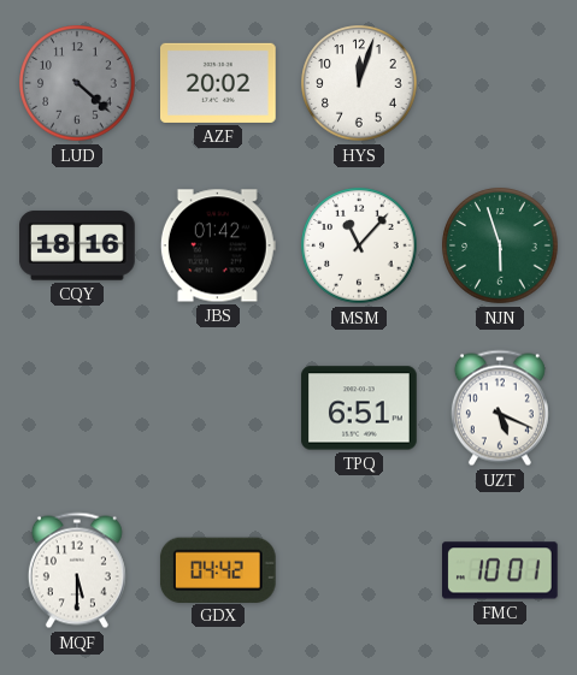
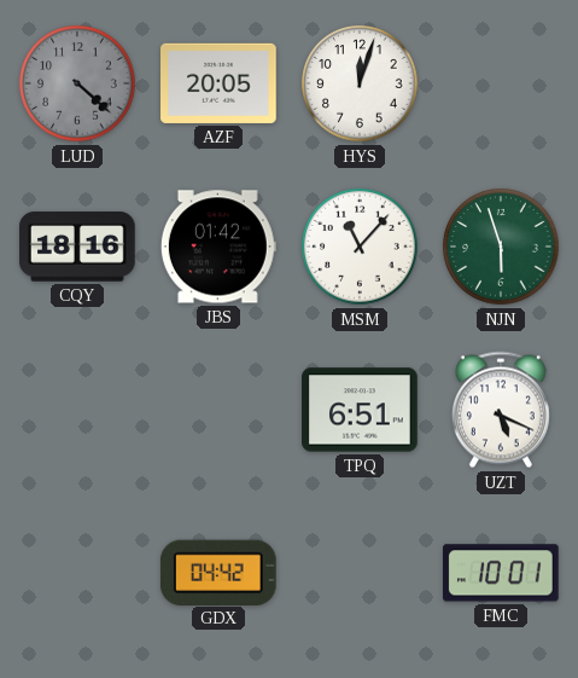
AZF: 20:02 -> 20:05 (218, 83)
MQF: 5:30 -> none (77, 570)
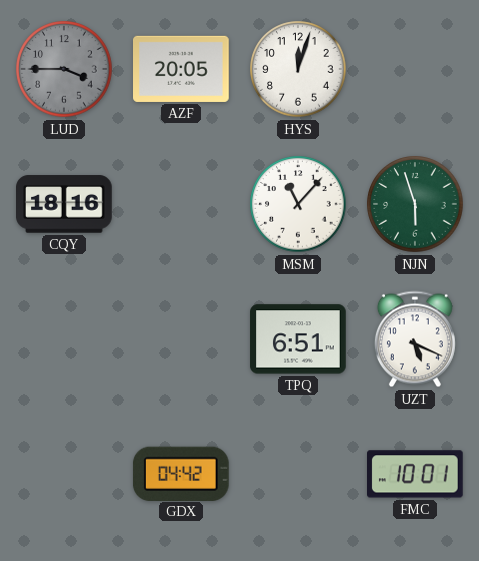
LUD: 4:22 -> 3:45 (64, 69)
JBS: 01:42 -> none (218, 247)
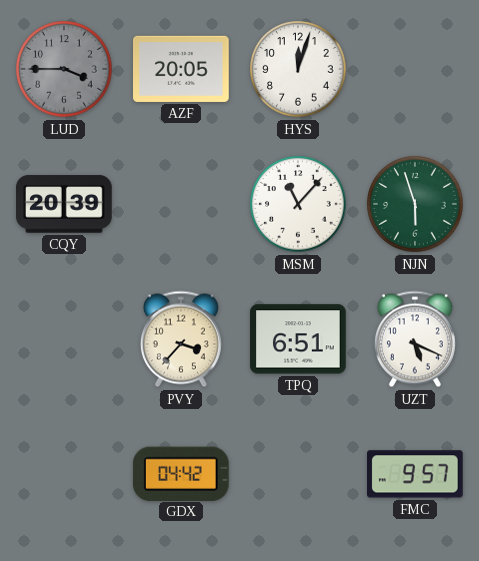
CQY: 18:16 -> 20:39 (65, 204)
PVY: none -> 3:37 (181, 339)
FMC: 10:01 -> 9:57 (416, 474)
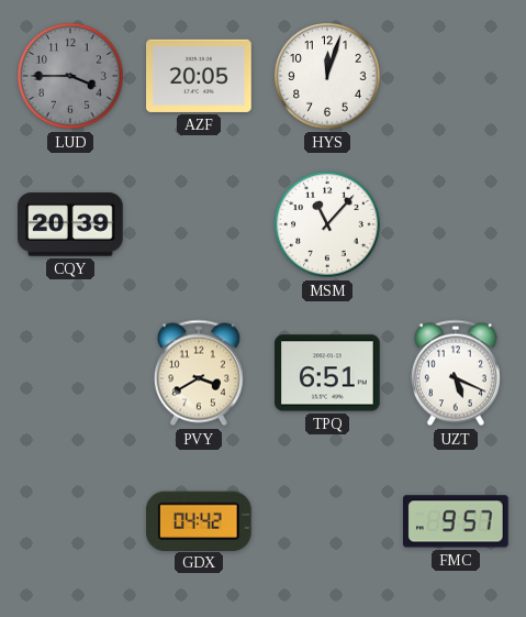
NJN: 5:57 -> none (415, 204)
PVY: 3:37 -> 3:40 (199, 373)
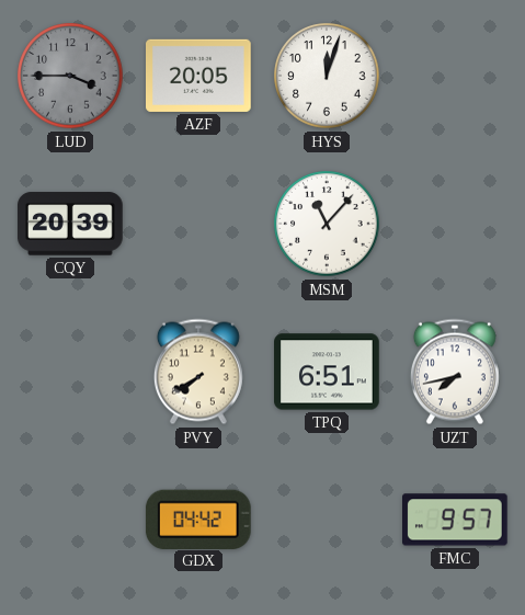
PVY: 3:40 -> 7:40 (198, 372)
UZT: 5:19 -> 7:43 (455, 372)
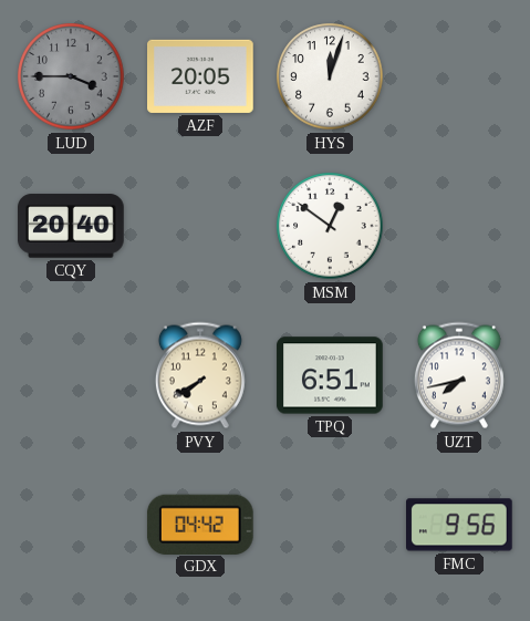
CQY: 20:39 -> 20:40 (72, 226)
MSM: 11:07 -> 12:51 (330, 226)
FMC: 9:57 -> 9:56 (460, 525)
